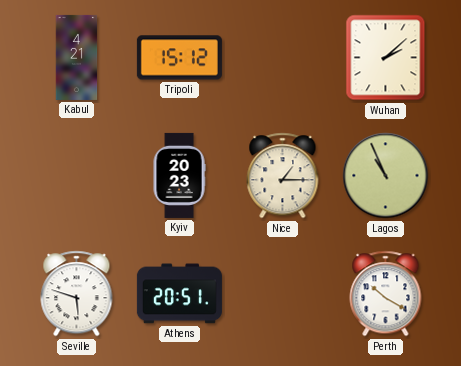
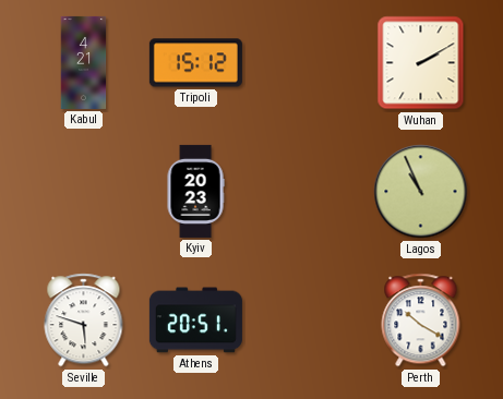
Wuhan: 2:08 -> 2:10 (421, 63)
Nice: 1:15 -> none (283, 176)
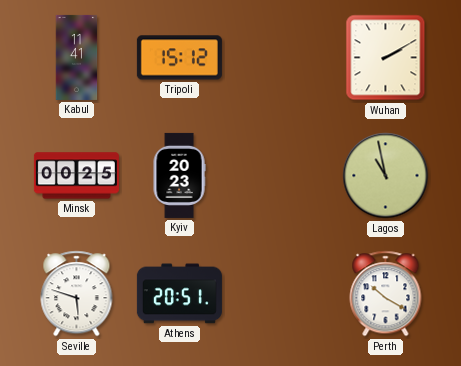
Kabul: 4:21 -> 11:41 (77, 57)
Minsk: none -> 00:25 (76, 176)
Lagos: 10:56 -> 10:58 (386, 176)
